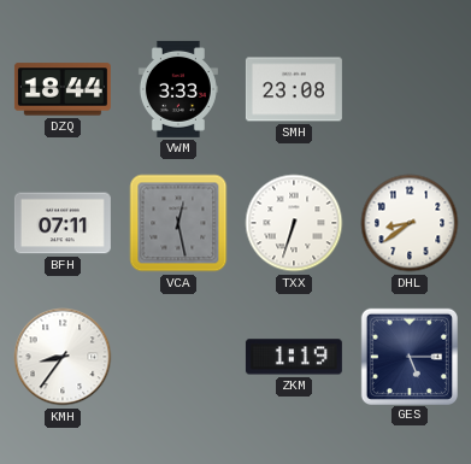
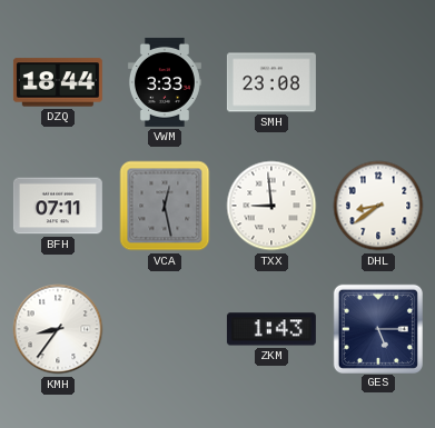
TXX: 6:33 -> 8:59 (271, 206)
ZKM: 1:19 -> 1:43 (271, 329)
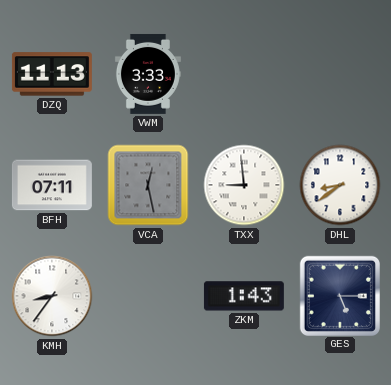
DZQ: 18:44 -> 11:13 (52, 74)
SMH: 23:08 -> none (271, 82)
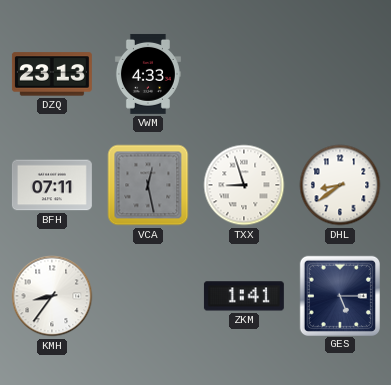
DZQ: 11:13 -> 23:13 (52, 74)
VWM: 3:33 -> 4:33 (148, 74)
TXX: 8:59 -> 8:57 (244, 185)
ZKM: 1:43 -> 1:41 (244, 296)
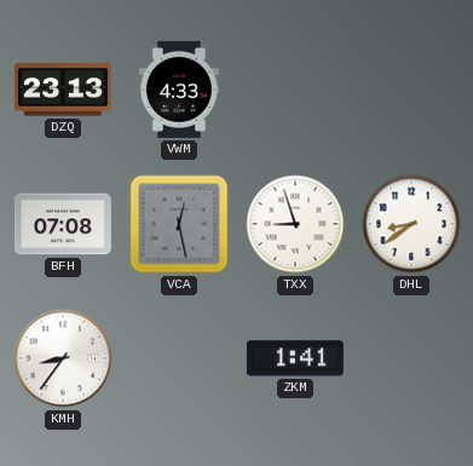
BFH: 07:11 -> 07:08 (63, 224)
GES: 5:15 -> none (339, 295)
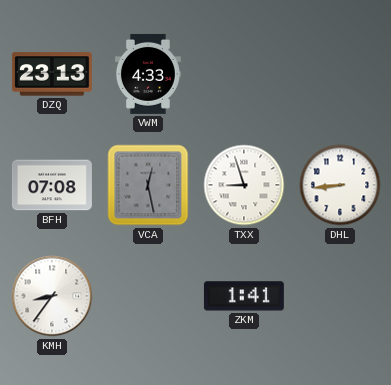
DHL: 8:39 -> 8:44 (340, 185)
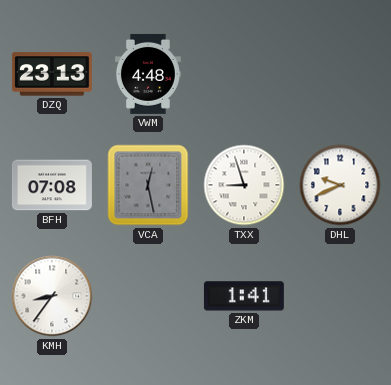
VWM: 4:33 -> 4:48 (148, 74)
DHL: 8:44 -> 9:41 (340, 185)
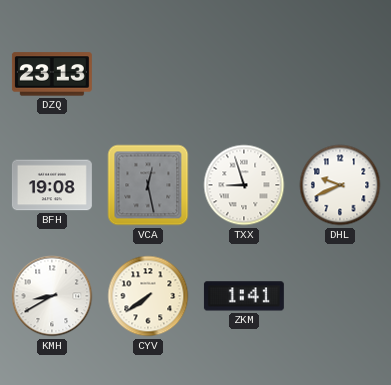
VWM: 4:48 -> none (148, 74)
BFH: 07:08 -> 19:08 (52, 185)
KMH: 8:36 -> 8:40 (52, 296)
CYV: none -> 7:39 (148, 296)
